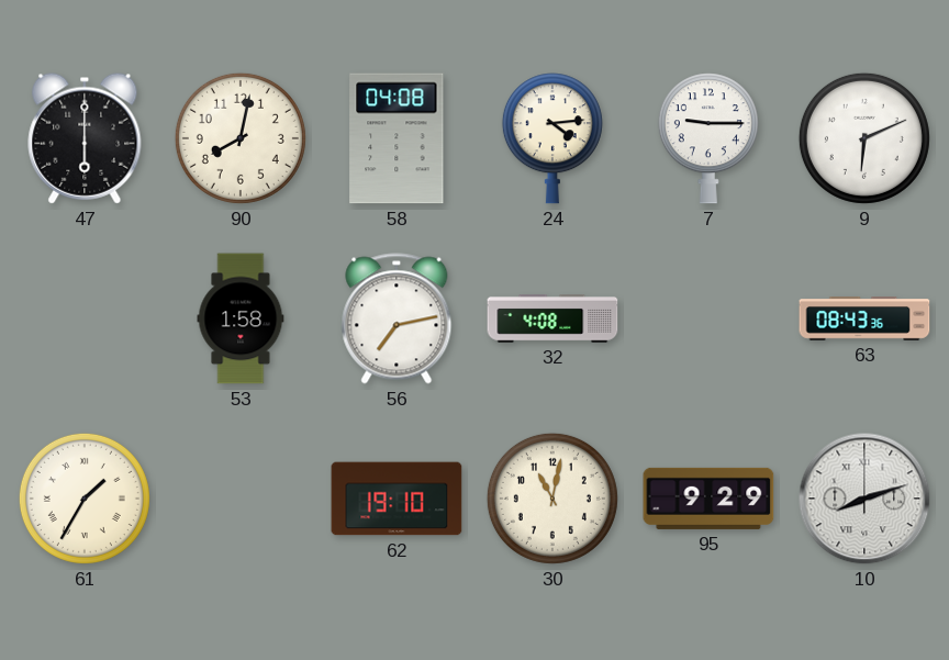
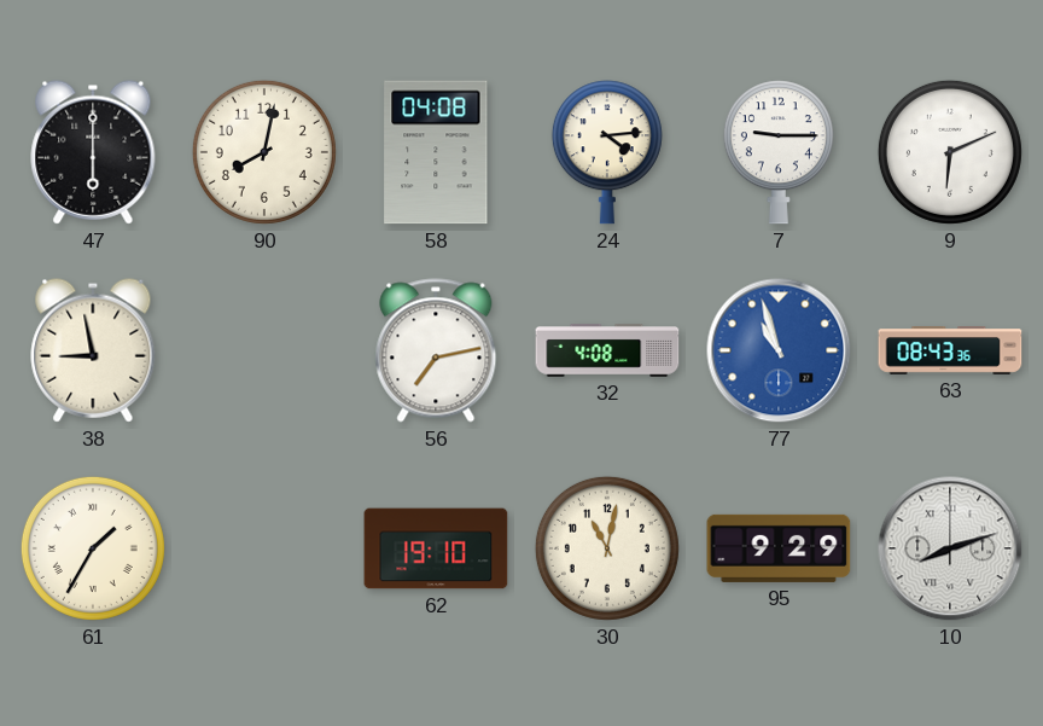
38: none -> 8:58 (93, 350)
53: 1:58 -> none (241, 318)
77: none -> 10:57 (779, 350)
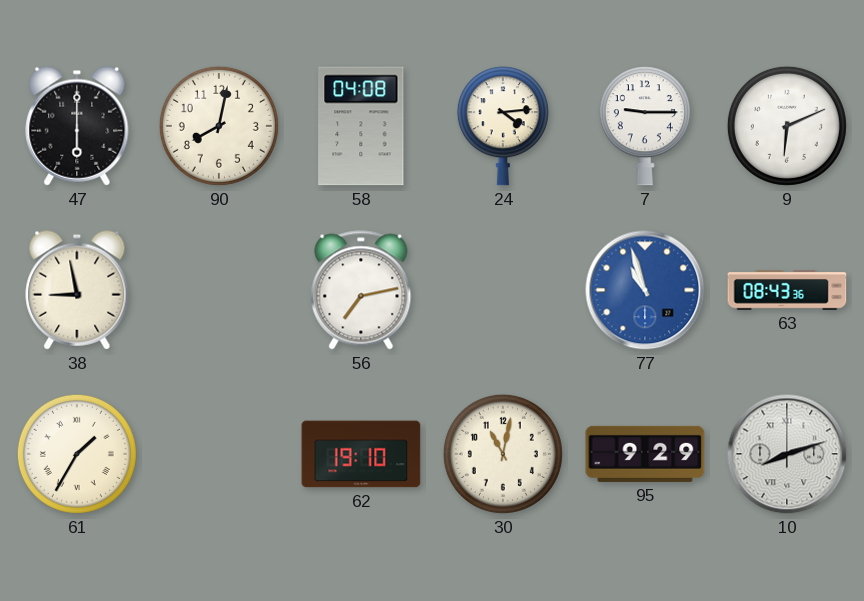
32: 4:08 -> none (607, 350)
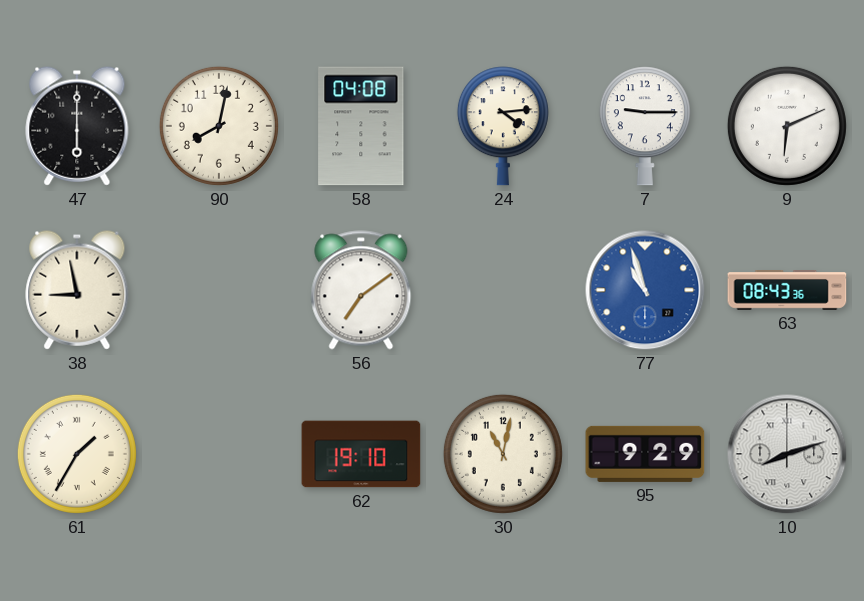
56: 7:13 -> 7:09 (361, 290)
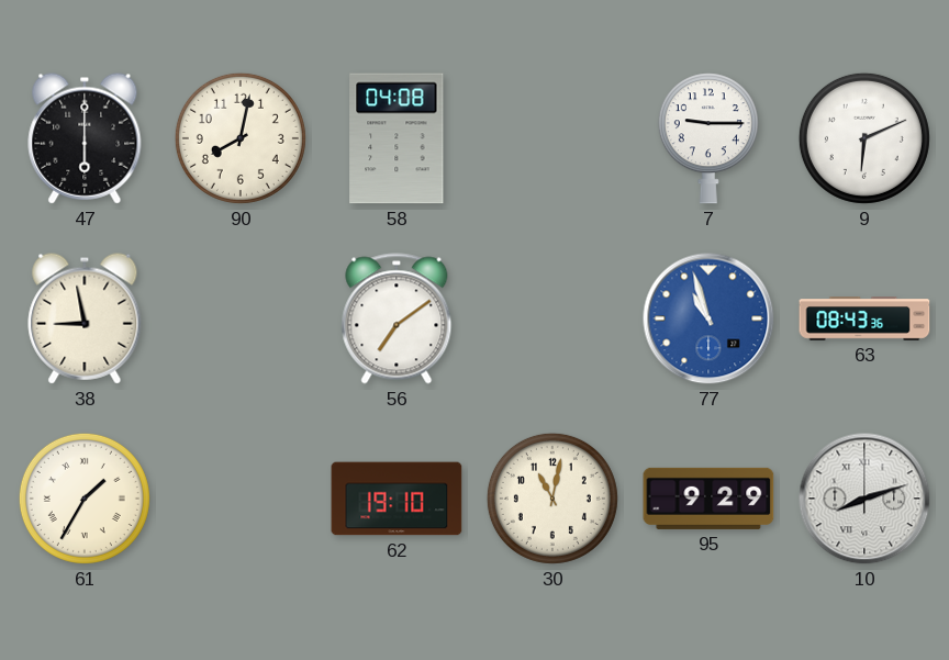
24: 4:14 -> none (503, 126)
